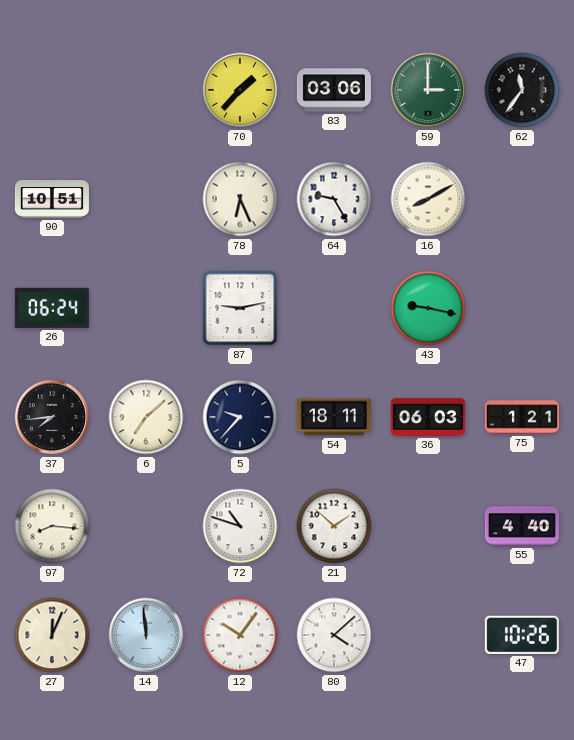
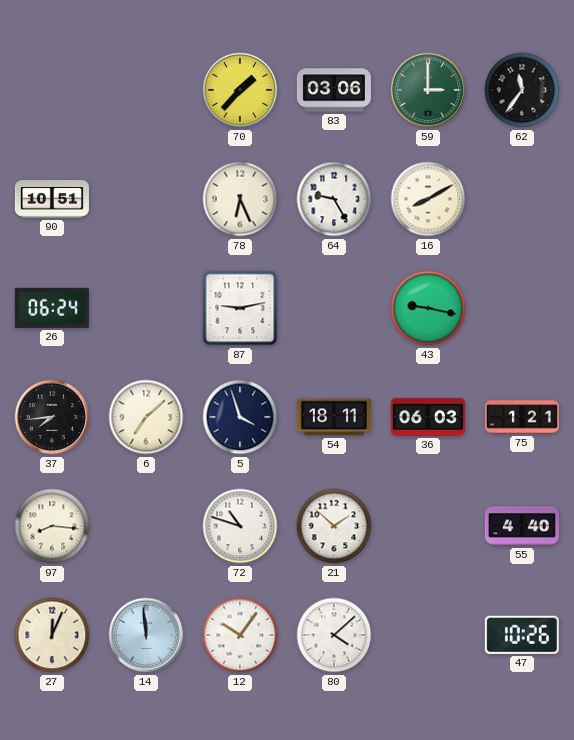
5: 9:37 -> 3:57 (240, 417)
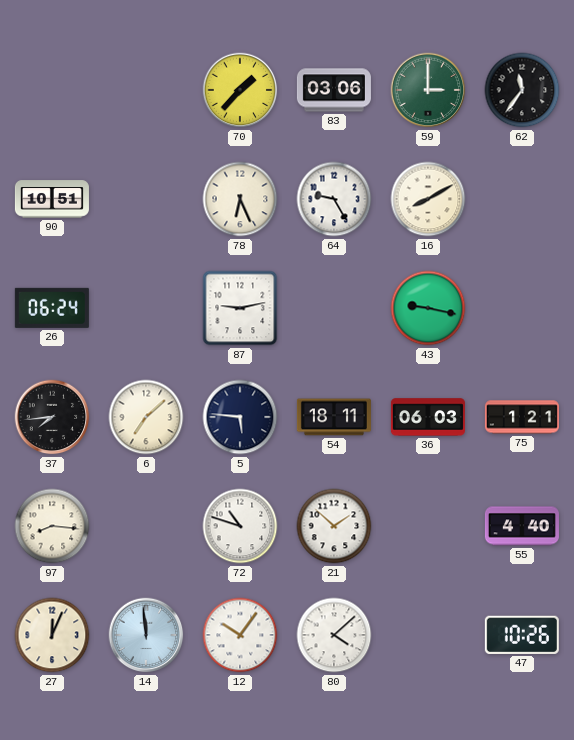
5: 3:57 -> 5:46 (240, 417)
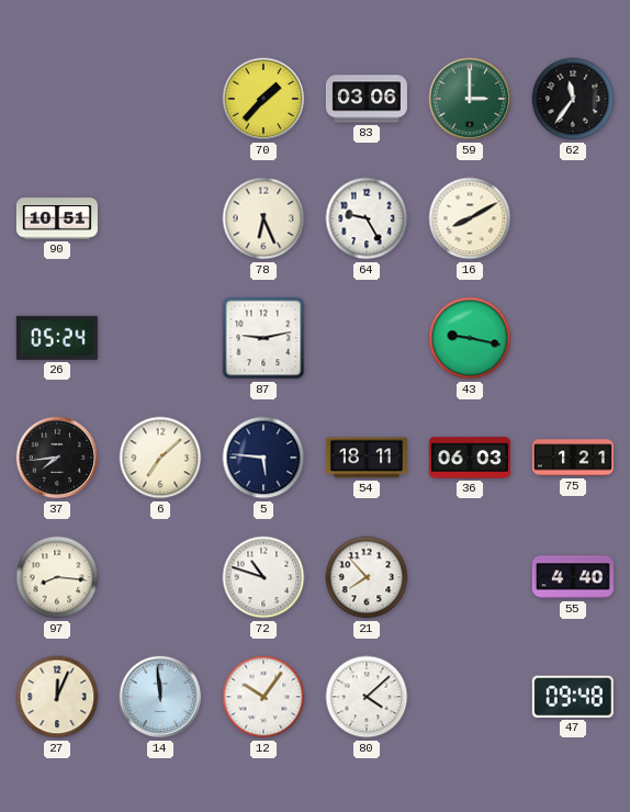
26: 06:24 -> 05:24 (57, 338)
21: 1:52 -> 7:53 (367, 577)
47: 10:26 -> 09:48 (573, 697)
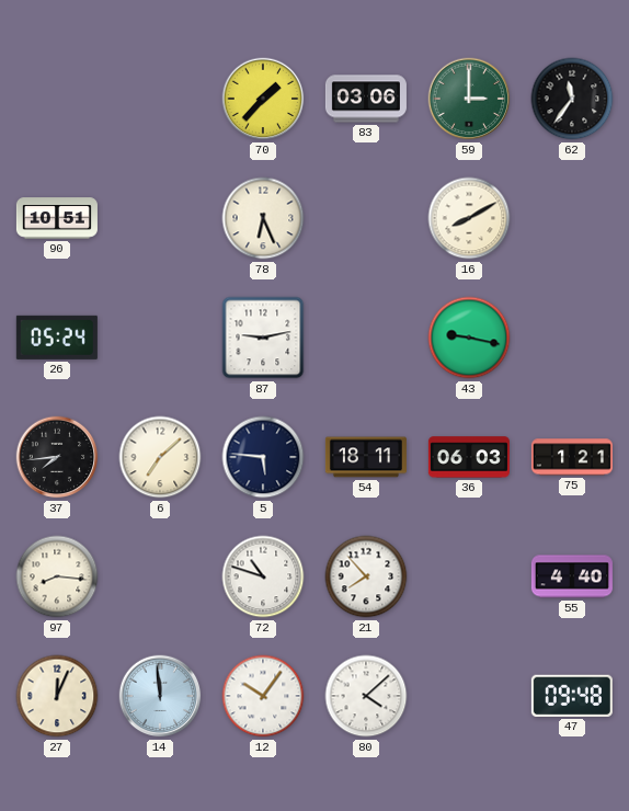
64: 9:25 -> none (367, 218)
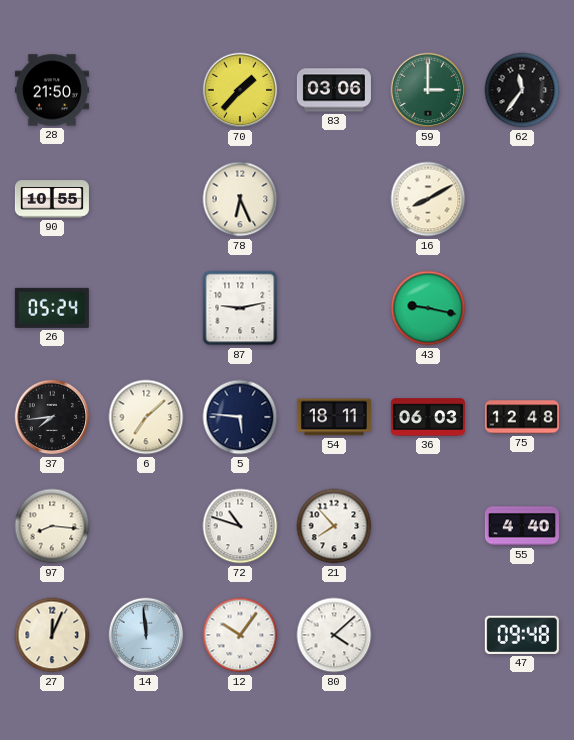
28: none -> 21:50 (52, 90)
90: 10:51 -> 10:55 (52, 199)
75: 1:21 -> 12:48 (522, 417)
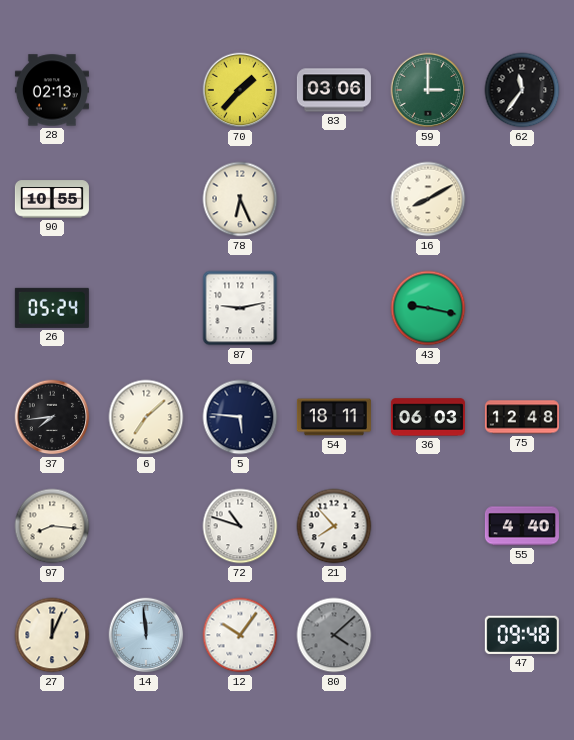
28: 21:50 -> 02:13 (52, 90)
80 dial: white -> grey (334, 635)
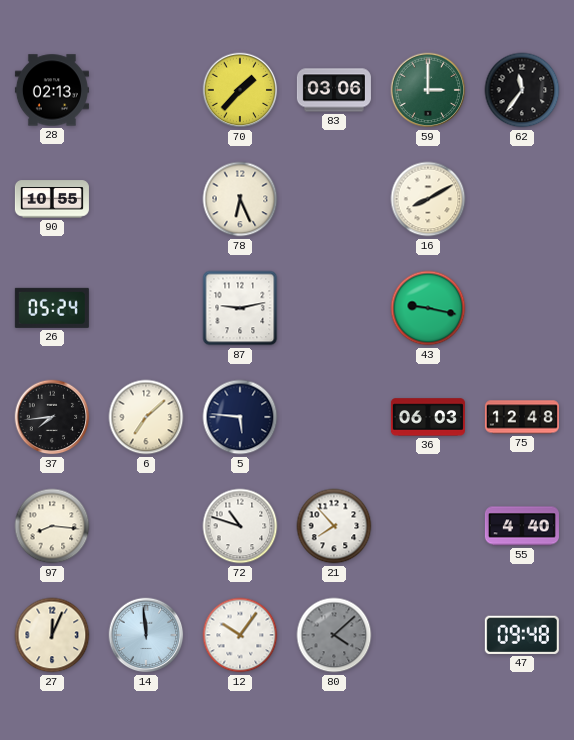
54: 18:11 -> none (334, 417)
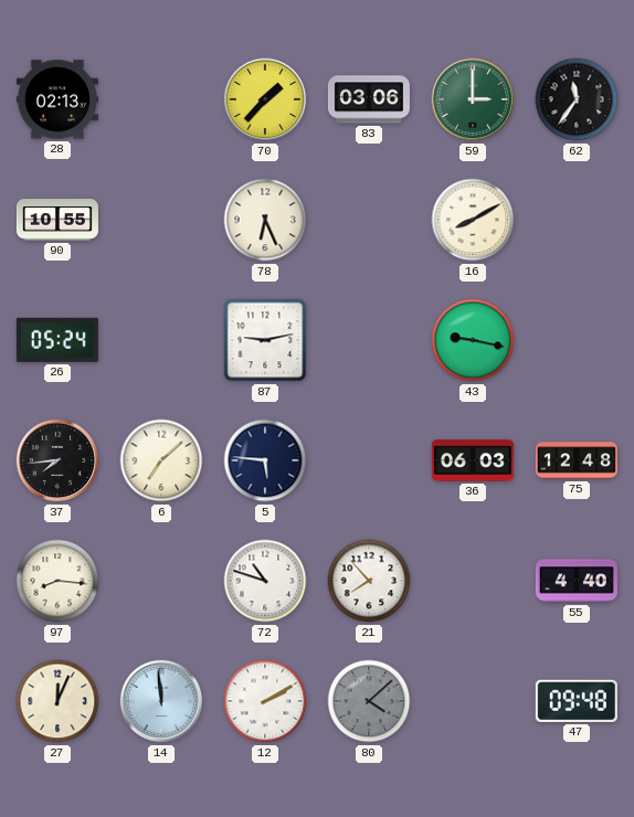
12: 10:06 -> 2:10 (265, 701)
